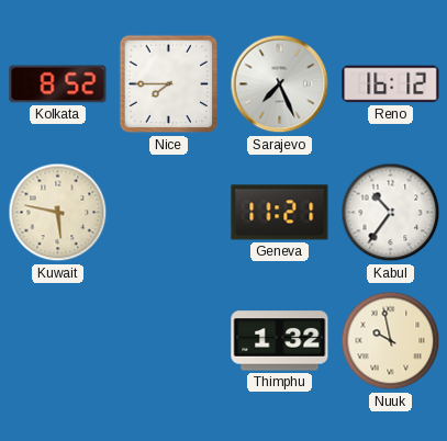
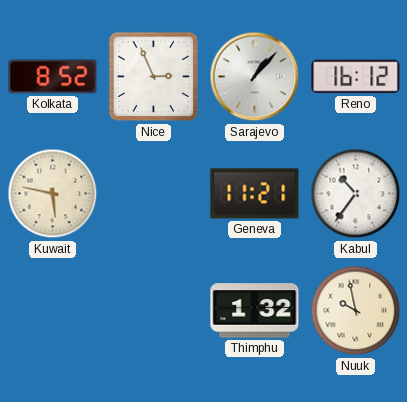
Nice: 7:45 -> 2:56 (154, 77)
Sarajevo: 7:26 -> 1:07 (255, 77)
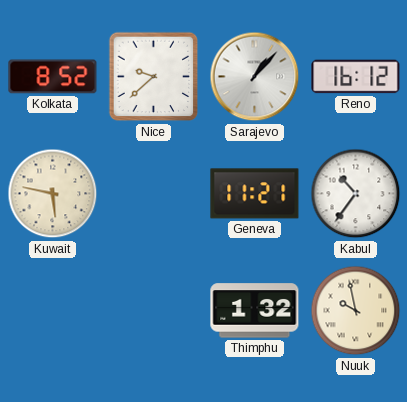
Nice: 2:56 -> 9:38 (154, 77)
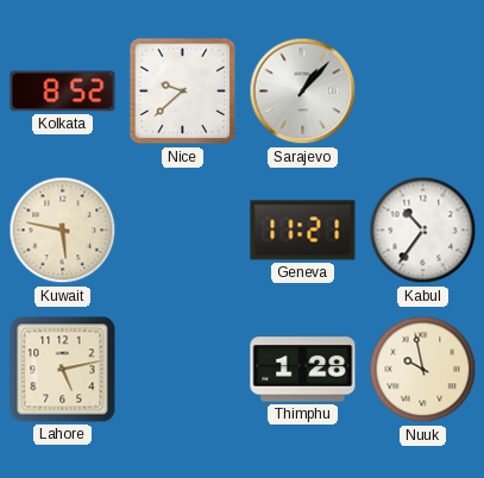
Reno: 16:12 -> none (356, 77)
Lahore: none -> 5:13 (63, 370)
Thimphu: 1:32 -> 1:28 (303, 370)
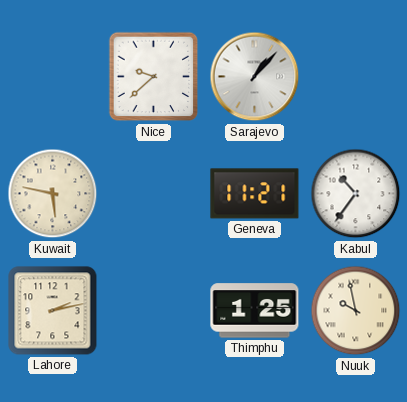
Kolkata: 8:52 -> none (63, 92)
Lahore: 5:13 -> 2:13 (53, 311)
Thimphu: 1:28 -> 1:25 (255, 311)
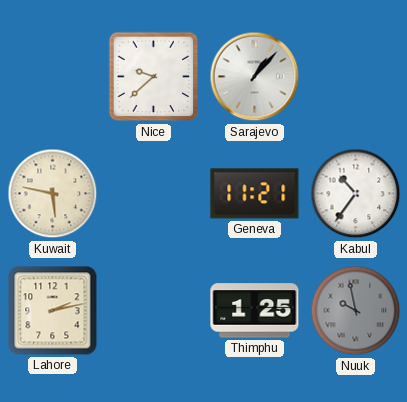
Nuuk dial: cream -> grey (356, 311)
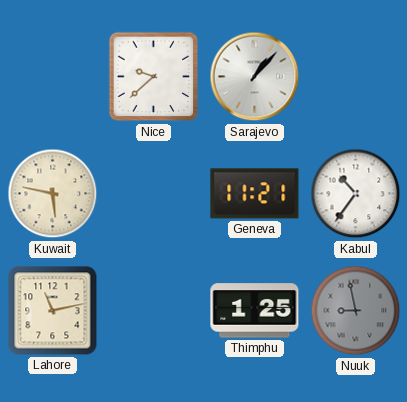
Lahore: 2:13 -> 11:13 (53, 311)
Nuuk: 9:58 -> 8:58 (356, 311)
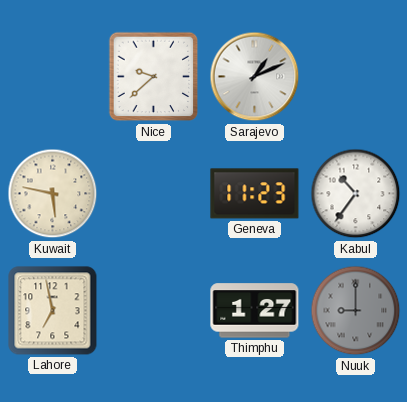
Sarajevo: 1:07 -> 1:11 (255, 77)
Geneva: 11:21 -> 11:23 (255, 194)
Lahore: 11:13 -> 6:58 (53, 311)
Thimphu: 1:25 -> 1:27 (255, 311)
Nuuk: 8:58 -> 9:00 (356, 311)
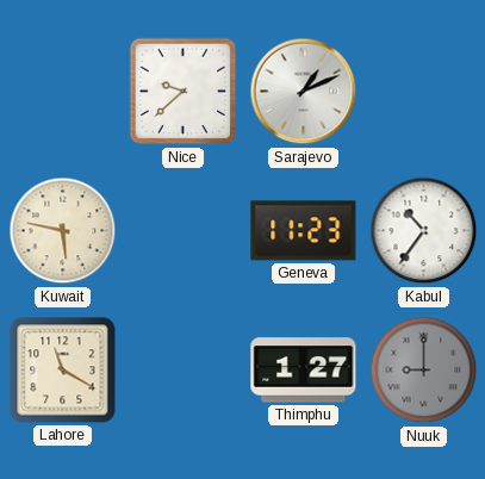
Lahore: 6:58 -> 11:20 (63, 371)
